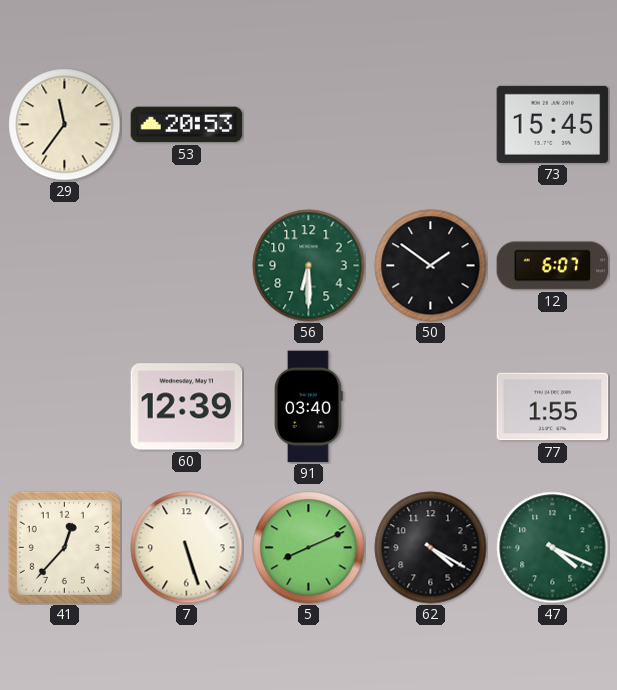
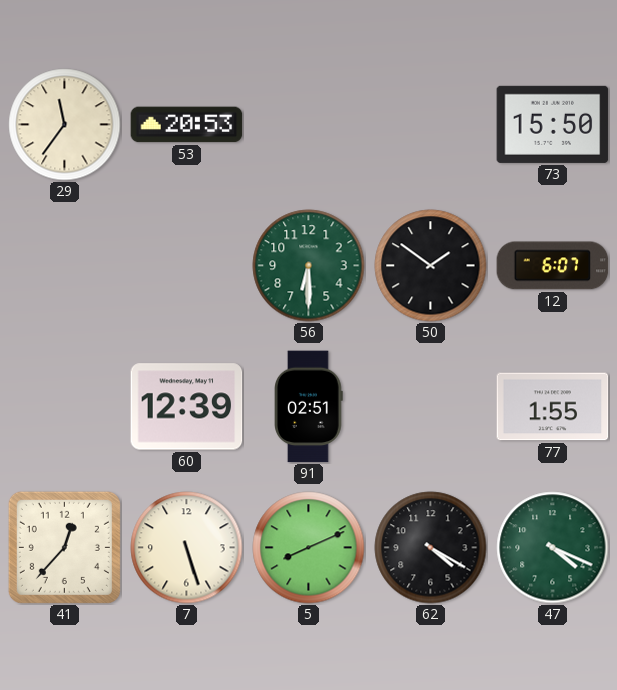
73: 15:45 -> 15:50 (553, 124)
91: 03:40 -> 02:51 (309, 407)
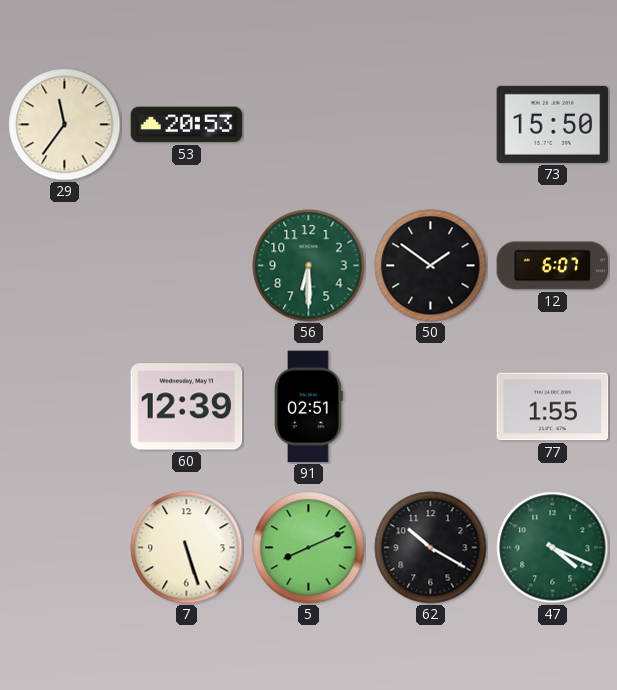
41: 12:37 -> none (64, 547)
62: 4:20 -> 10:20 (431, 548)
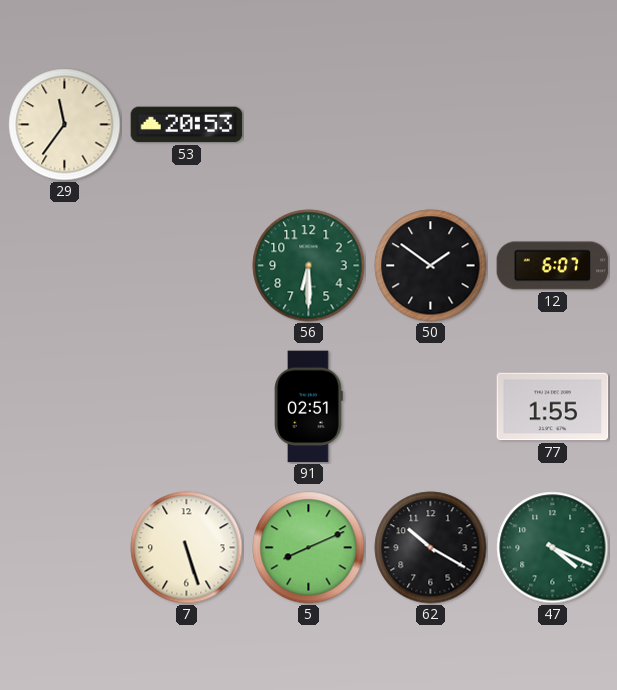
73: 15:50 -> none (553, 124)
60: 12:39 -> none (187, 407)
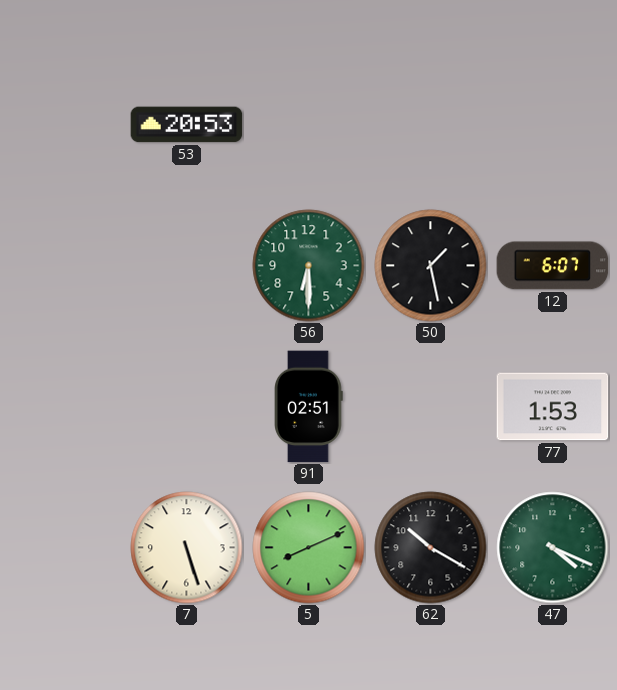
29: 11:36 -> none (65, 125)
50: 1:51 -> 1:28 (431, 266)
77: 1:55 -> 1:53 (553, 407)
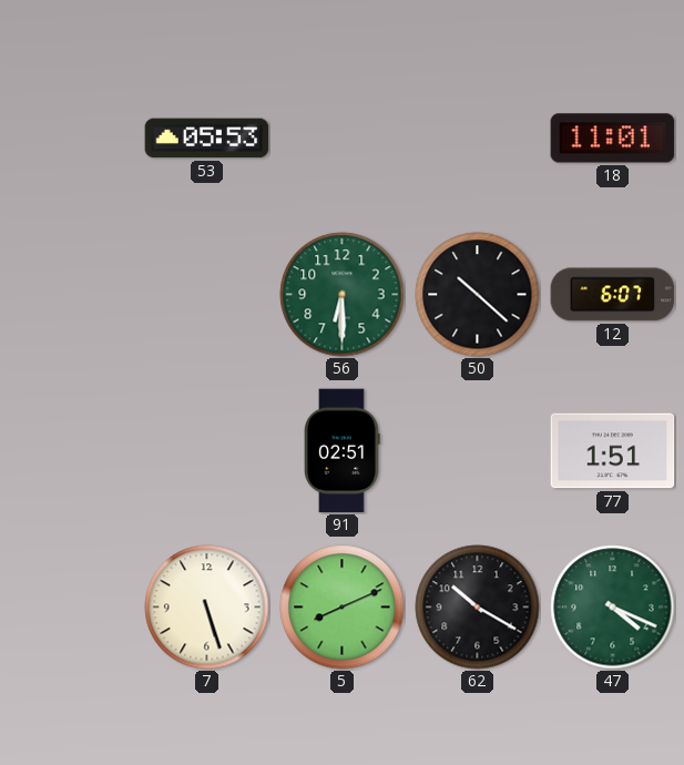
53: 20:53 -> 05:53 (207, 139)
18: none -> 11:01 (613, 139)
50: 1:28 -> 10:22 (478, 295)
77: 1:53 -> 1:51 (613, 451)
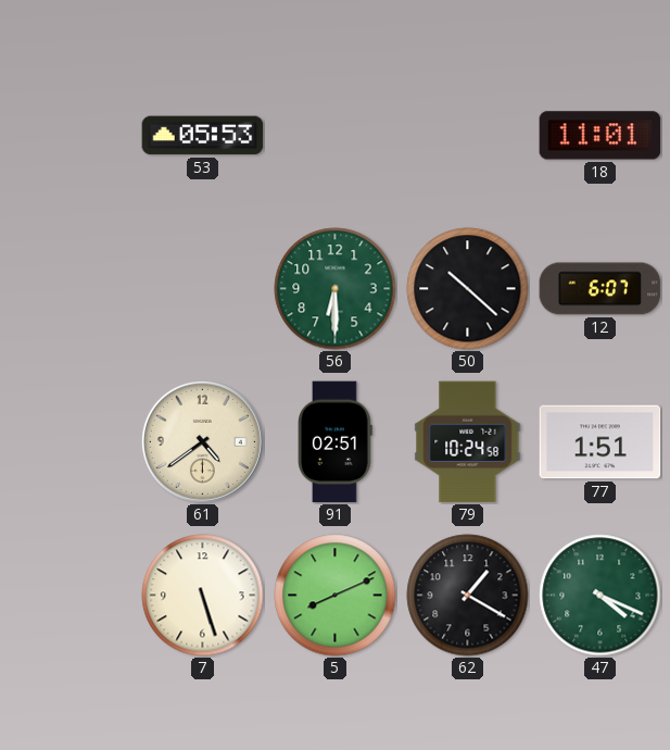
61: none -> 4:39 (202, 441)
79: none -> 10:24 (468, 442)
62: 10:20 -> 1:20 (468, 596)
